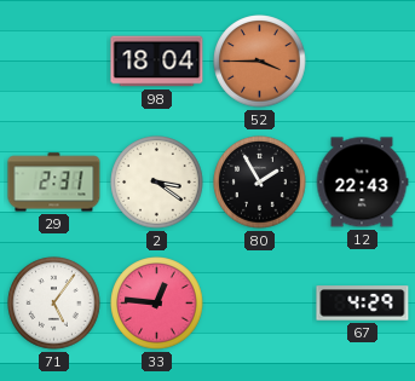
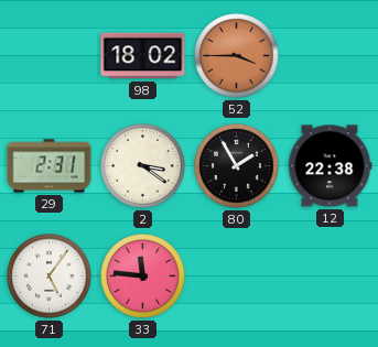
98: 18:04 -> 18:02 (143, 56)
12: 22:43 -> 22:38 (330, 166)
33: 12:46 -> 11:46 (143, 276)
67: 4:29 -> none (363, 304)
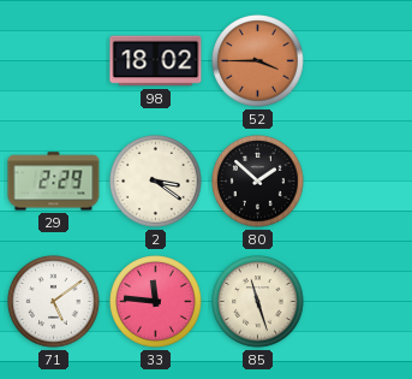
29: 2:31 -> 2:29 (54, 182)
80: 1:55 -> 1:52 (258, 182)
12: 22:38 -> none (330, 166)
71: 5:06 -> 5:09 (54, 302)
85: none -> 11:27 (258, 302)
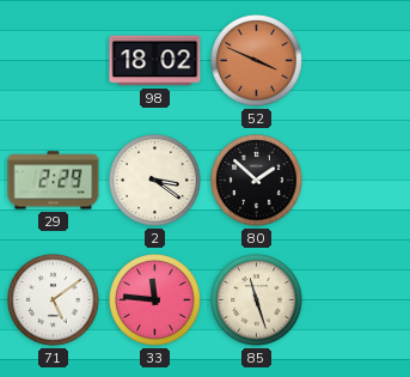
52: 3:45 -> 3:49 (257, 61)
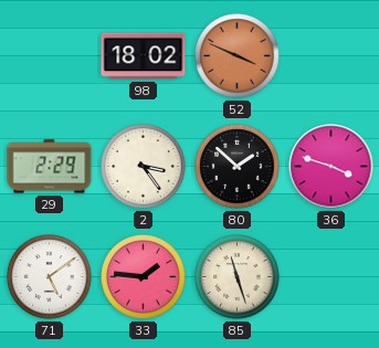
2: 3:21 -> 3:24 (144, 167)
36: none -> 3:48 (331, 167)
33: 11:46 -> 1:46 (144, 277)
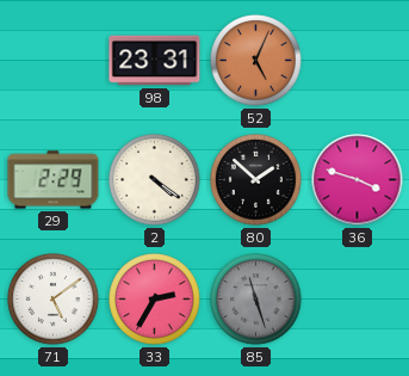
98: 18:02 -> 23:31 (155, 61)
52: 3:49 -> 5:04 (256, 61)
2: 3:24 -> 4:21 (155, 180)
33: 1:46 -> 2:35 (155, 300)
85 dial: cream -> grey (256, 300)
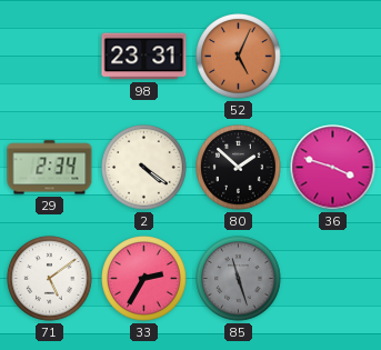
29: 2:29 -> 2:34 (50, 168)
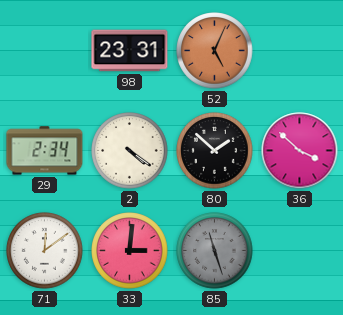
36: 3:48 -> 3:52 (300, 151)
71: 5:09 -> 12:09 (45, 251)
33: 2:35 -> 3:01 (130, 251)
